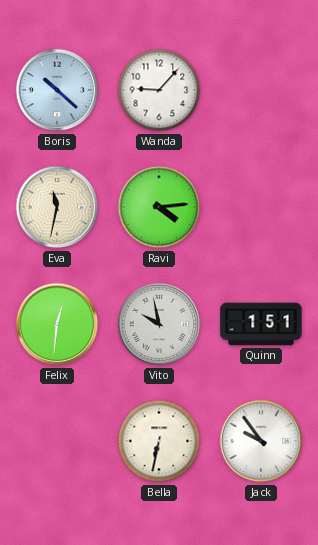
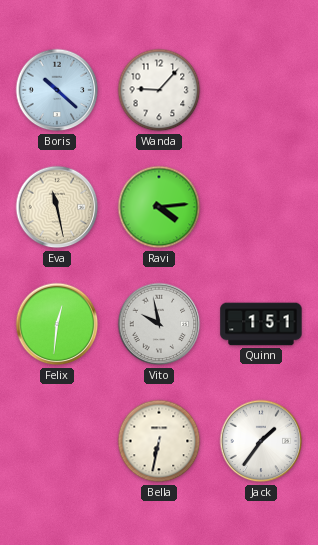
Eva: 11:32 -> 11:28 (57, 207)
Jack: 9:54 -> 1:36 (261, 441)
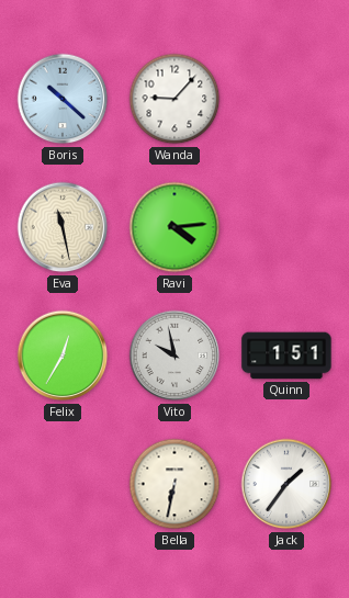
Felix: 12:31 -> 12:35 (63, 356)
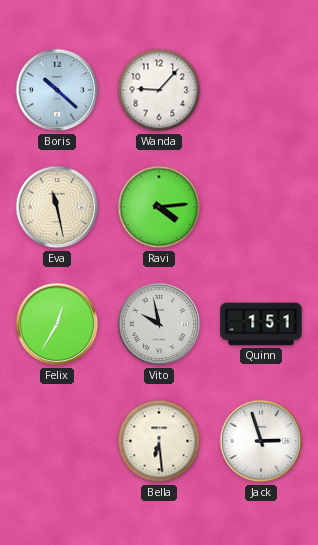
Bella: 6:32 -> 6:29 (159, 441)
Jack: 1:36 -> 2:57 (261, 441)
